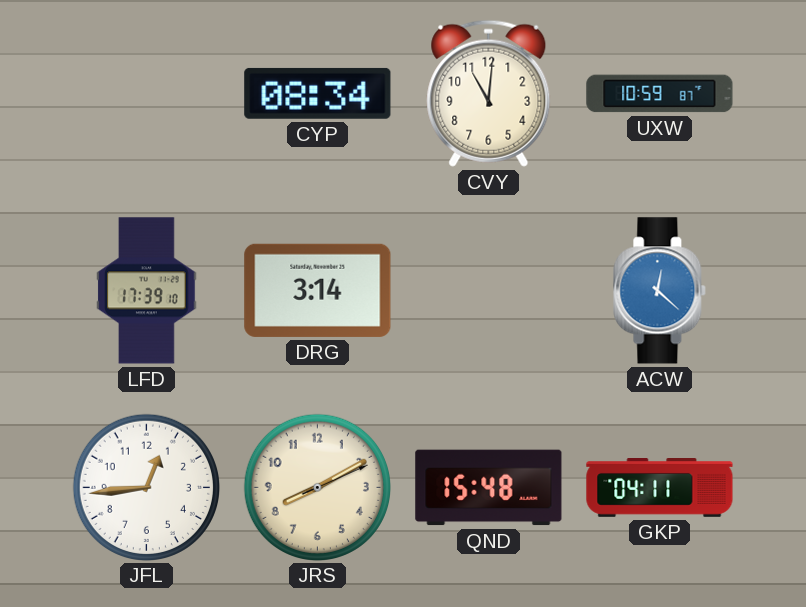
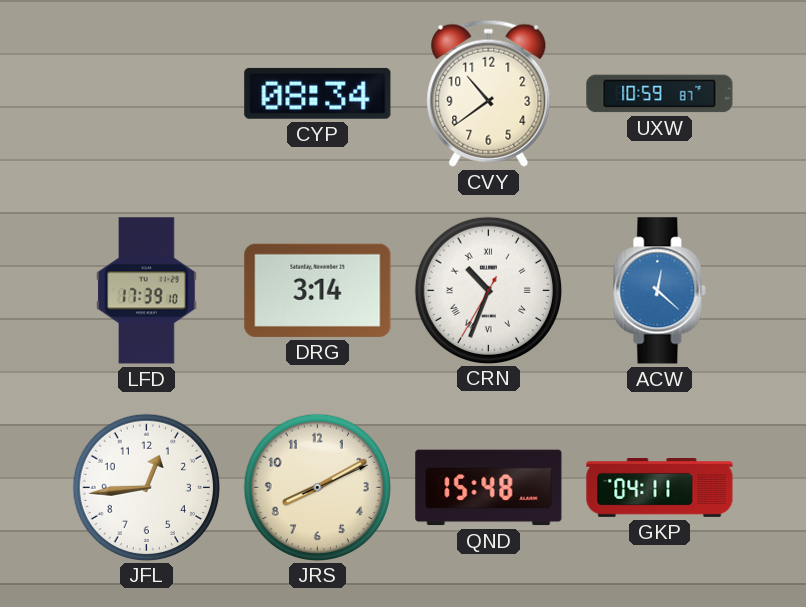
CVY: 11:01 -> 10:39 (489, 93)
CRN: none -> 10:33 (488, 290)
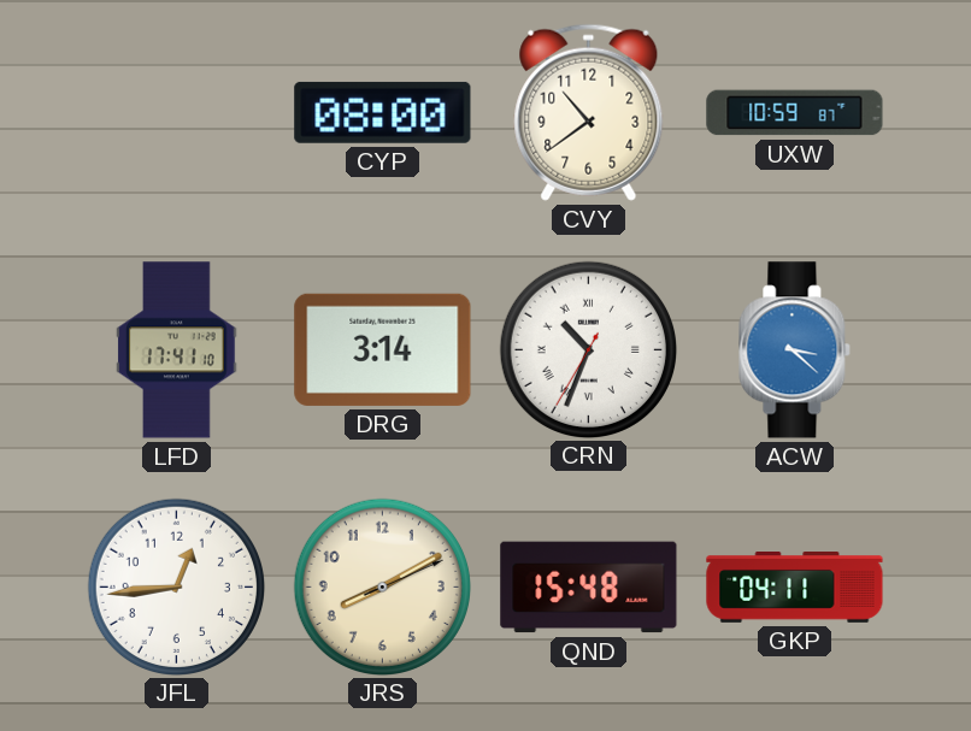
CYP: 08:34 -> 08:00 (383, 112)
LFD: 17:39 -> 17:41 (177, 350)
ACW: 12:22 -> 3:22 (795, 350)
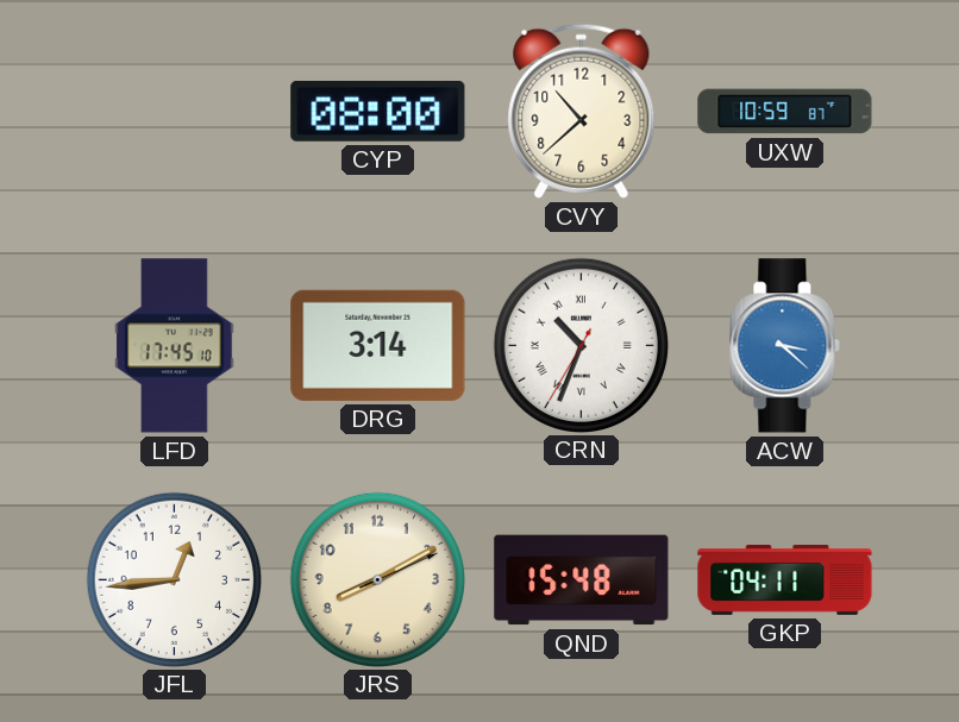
CVY: 10:39 -> 10:38 (582, 111)
LFD: 17:41 -> 17:45 (175, 346)
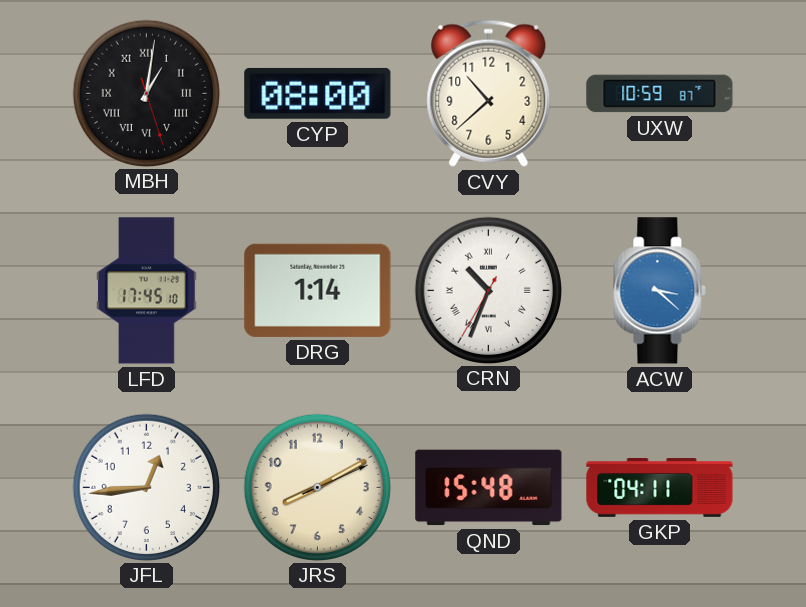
MBH: none -> 1:01 (146, 93)
DRG: 3:14 -> 1:14 (318, 290)
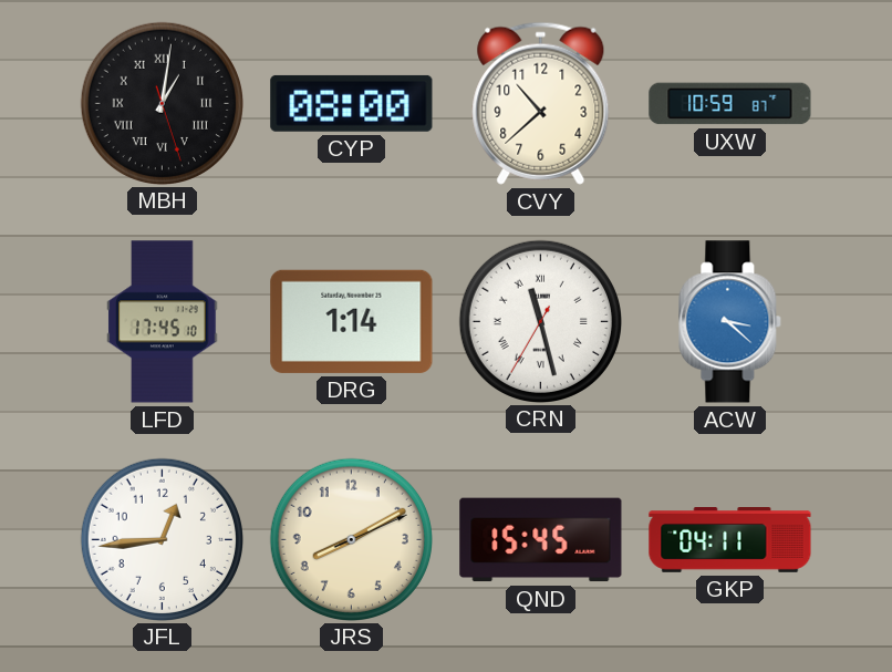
CRN: 10:33 -> 11:27 (540, 321)
QND: 15:48 -> 15:45 (541, 540)
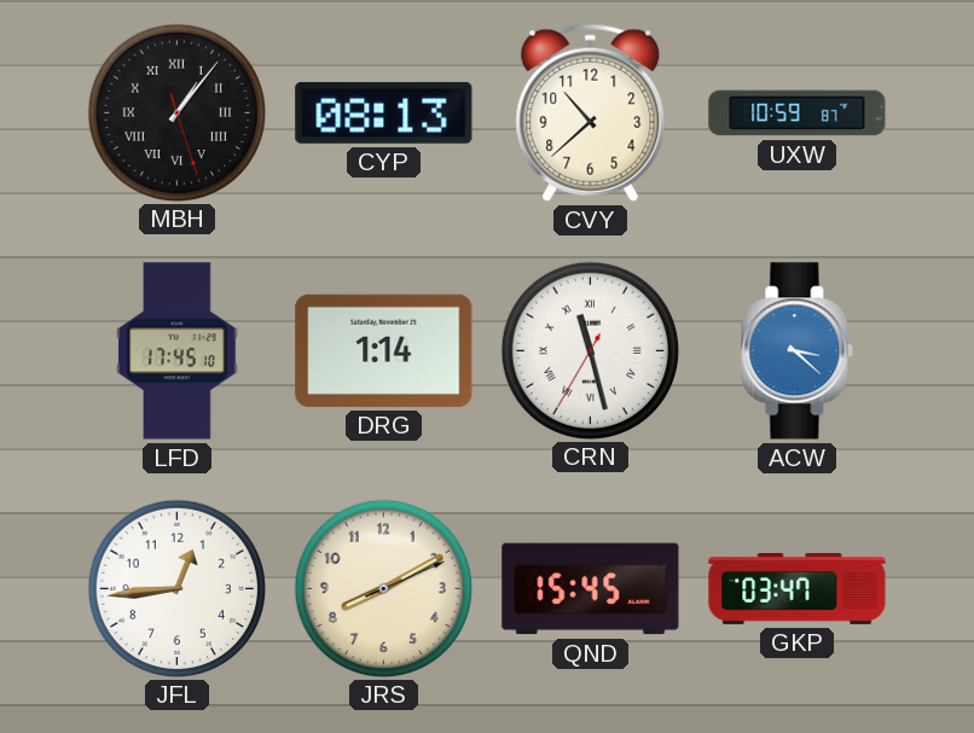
MBH: 1:01 -> 1:06 (176, 112)
CYP: 08:00 -> 08:13 (384, 112)
GKP: 04:11 -> 03:47 (798, 589)
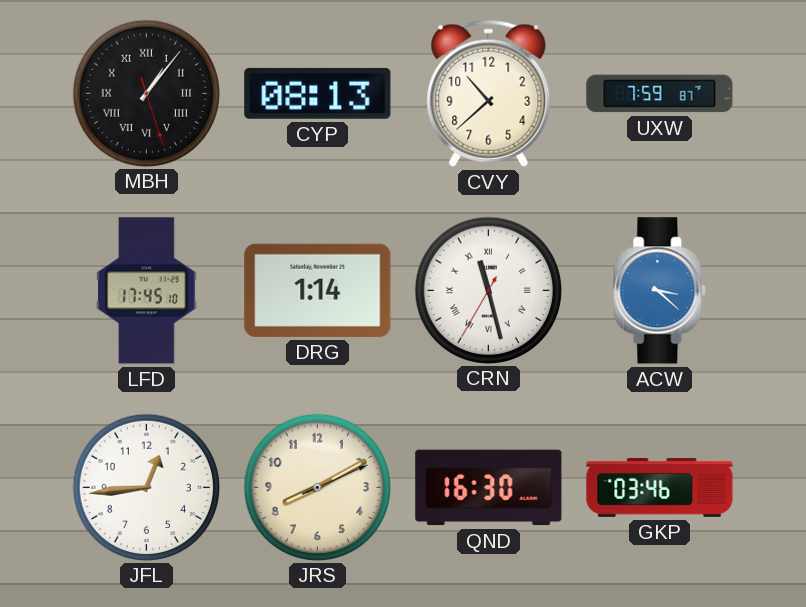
UXW: 10:59 -> 7:59 (660, 94)
QND: 15:45 -> 16:30 (489, 488)
GKP: 03:47 -> 03:46 (660, 488)
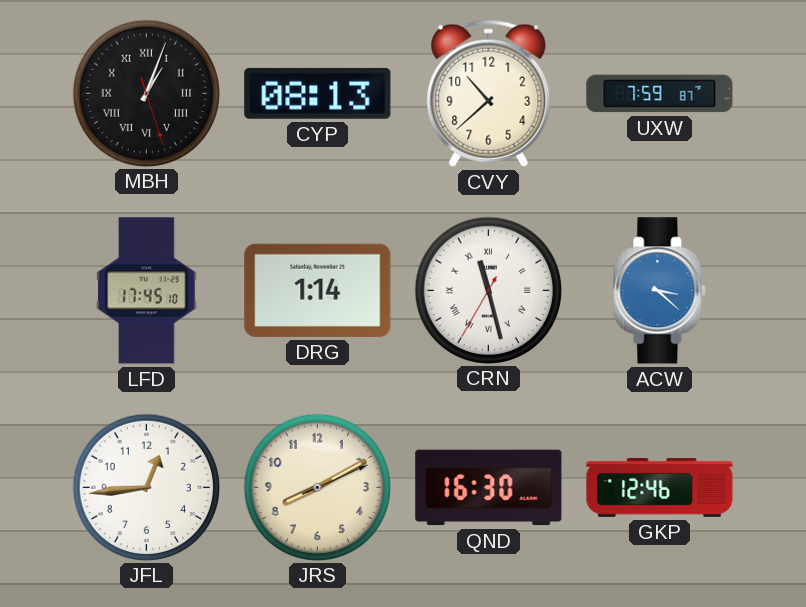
MBH: 1:06 -> 1:03 (146, 93)
GKP: 03:46 -> 12:46 (660, 488)
